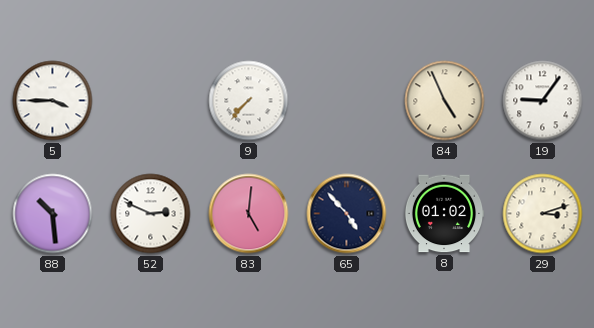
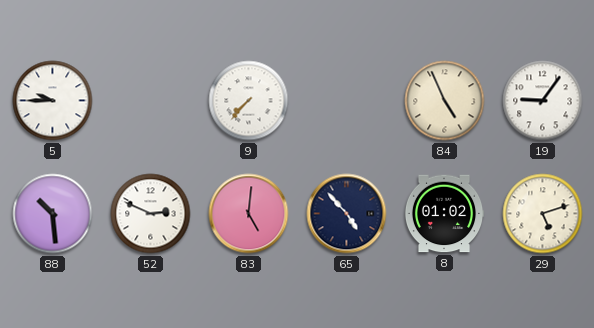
5: 3:45 -> 9:45 (53, 101)
29: 3:12 -> 5:12 (543, 214)
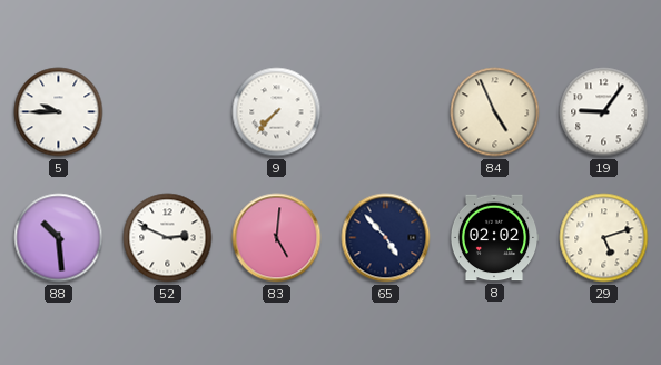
8: 01:02 -> 02:02 (494, 238)
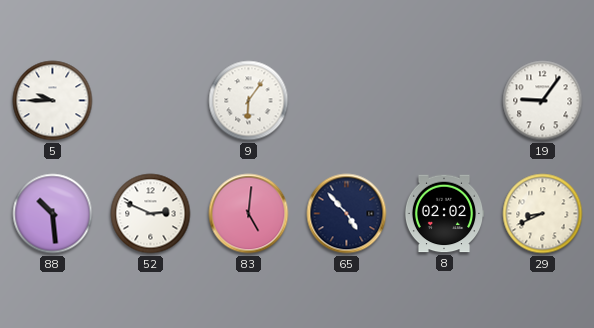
9: 7:37 -> 6:06 (249, 101)
84: 4:56 -> none (495, 112)
29: 5:12 -> 8:41 (543, 214)
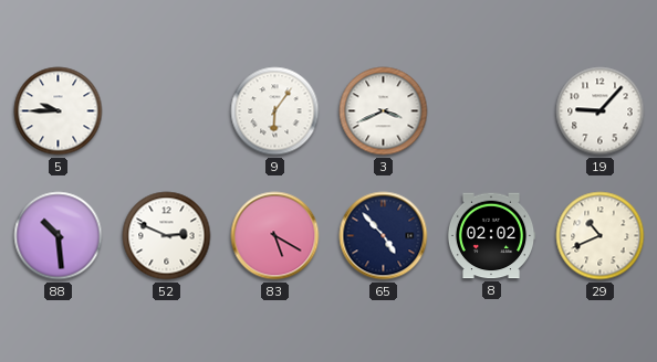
3: none -> 3:41 (384, 111)
19: 9:06 -> 9:07 (601, 111)
83: 5:01 -> 5:20 (275, 236)
29: 8:41 -> 10:41 (601, 236)
